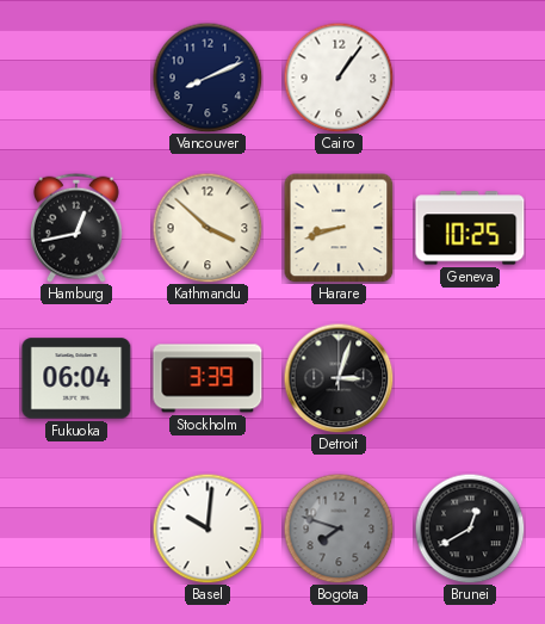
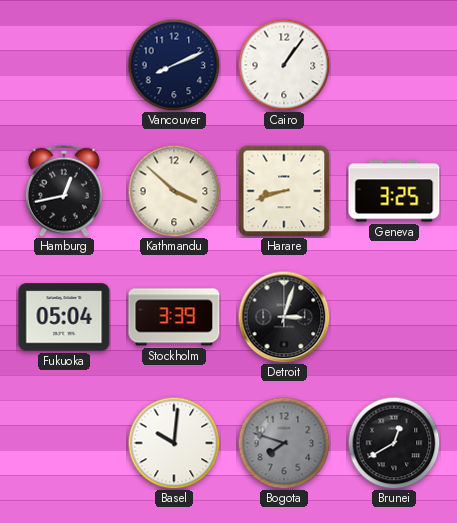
Geneva: 10:25 -> 3:25 (394, 191)
Fukuoka: 06:04 -> 05:04 (64, 317)
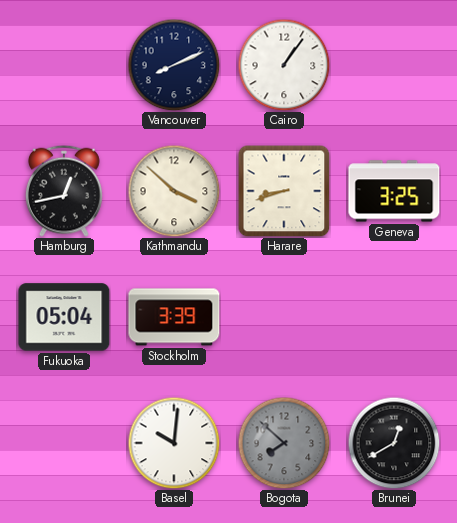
Detroit: 3:03 -> none (284, 317)
Bogota: 7:48 -> 7:52 (284, 443)
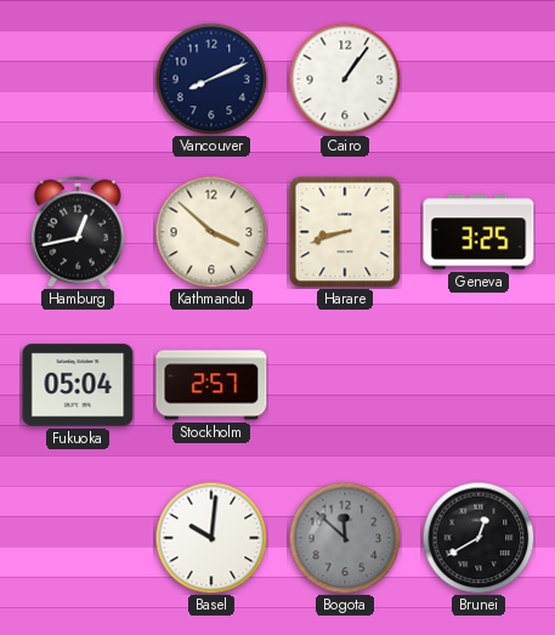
Stockholm: 3:39 -> 2:57 (211, 385)
Bogota: 7:52 -> 11:52 (345, 538)
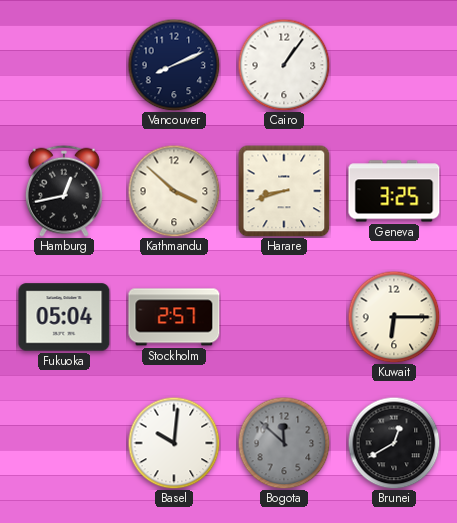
Kuwait: none -> 6:15 (394, 317)
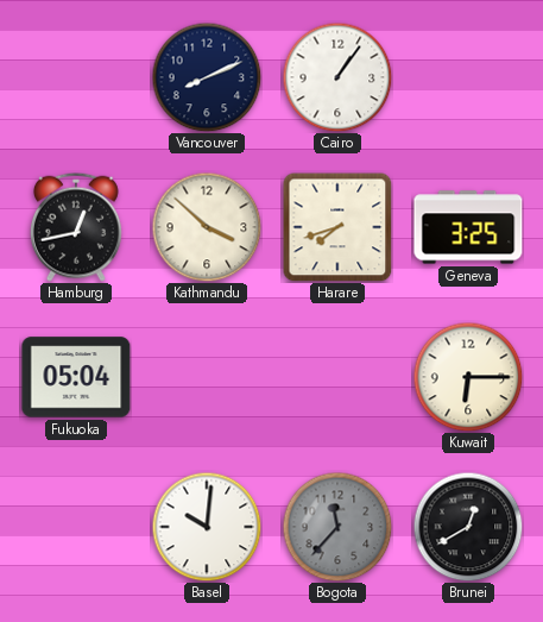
Harare: 8:42 -> 7:42 (337, 227)
Stockholm: 2:57 -> none (174, 317)
Bogota: 11:52 -> 11:37 (337, 527)
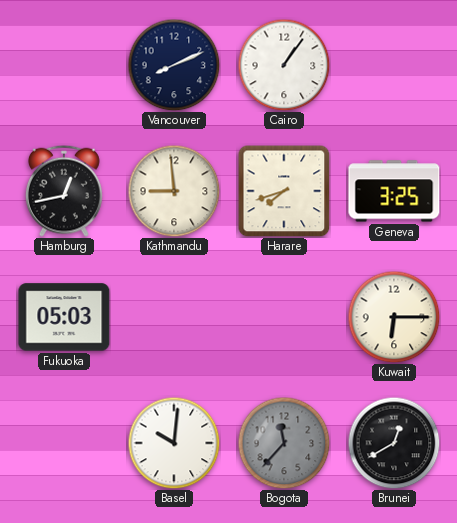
Kathmandu: 3:52 -> 8:59 (174, 191)
Fukuoka: 05:04 -> 05:03 (64, 317)
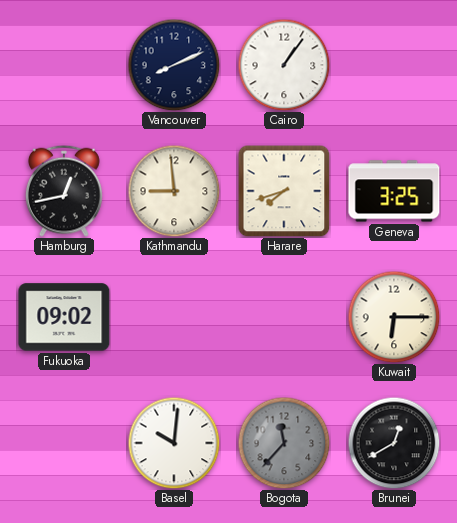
Fukuoka: 05:03 -> 09:02 (64, 317)
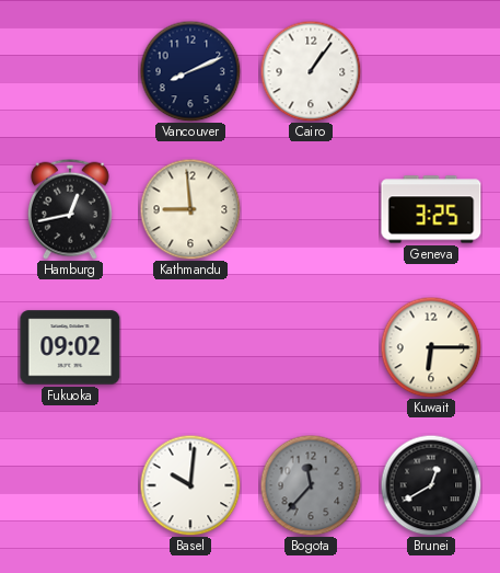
Harare: 7:42 -> none (284, 191)
